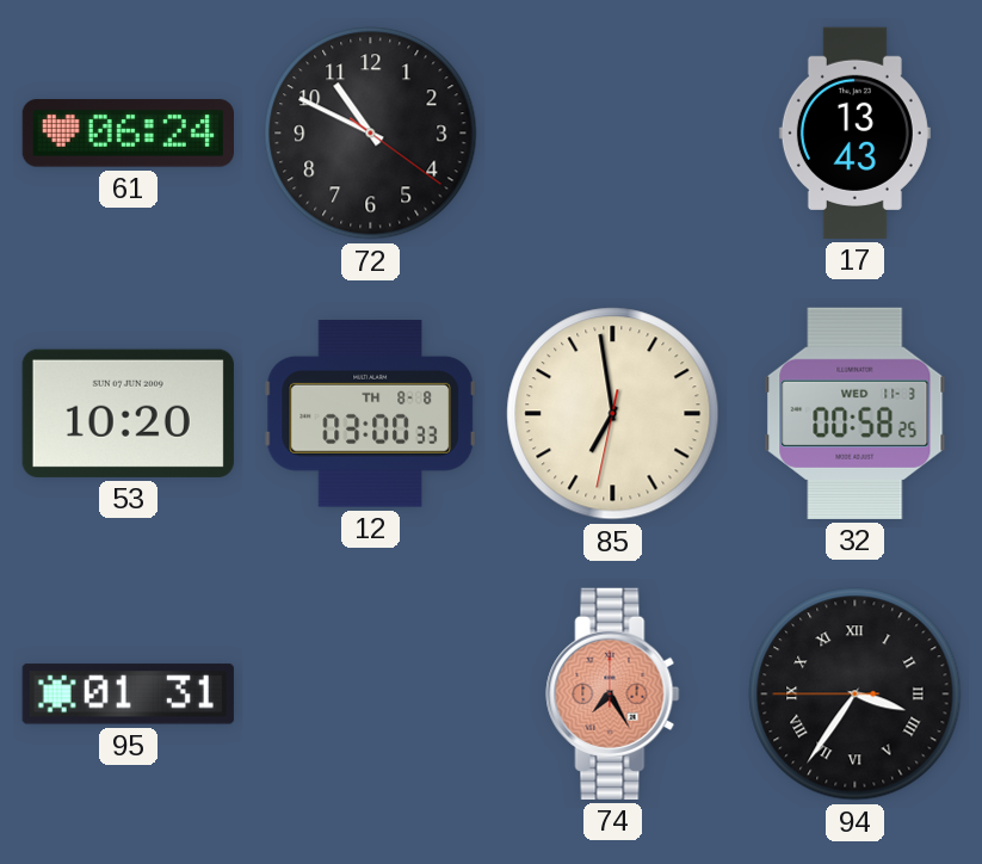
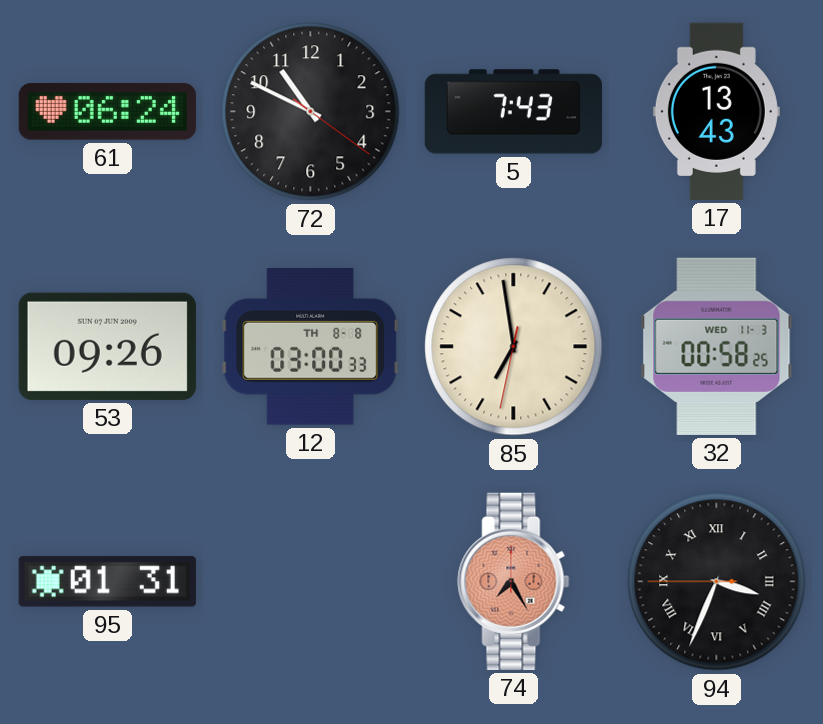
5: none -> 7:43 (513, 112)
53: 10:20 -> 09:26 (107, 346)
94: 3:35 -> 3:33 (717, 582)
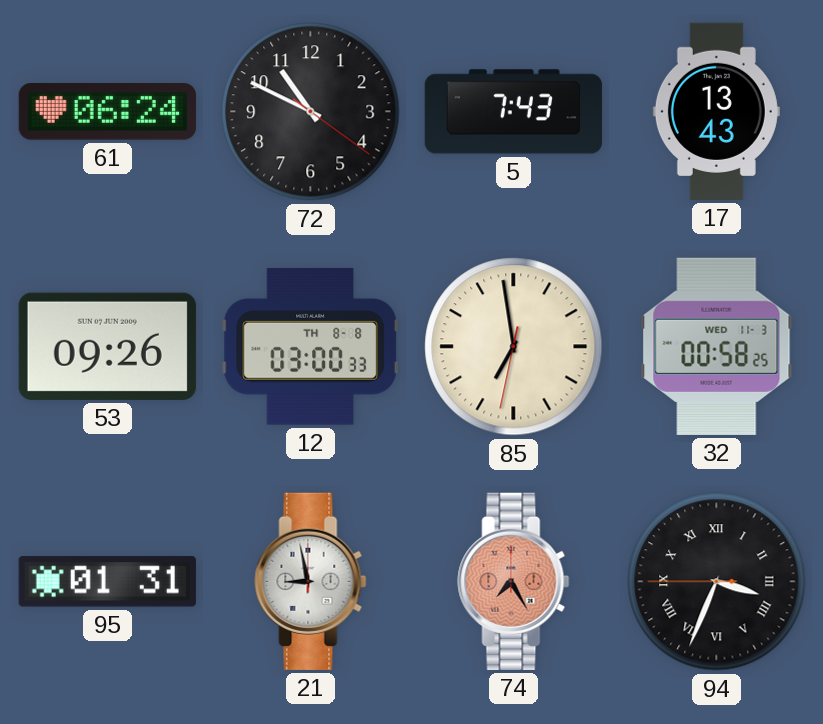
21: none -> 8:58 (311, 581)
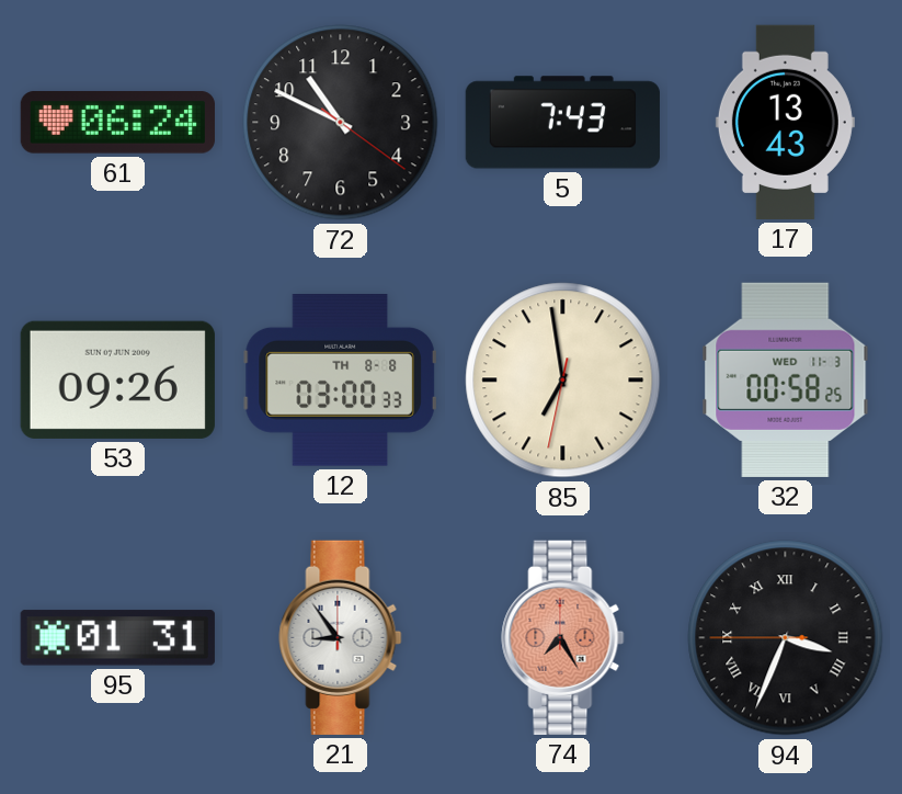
21: 8:58 -> 8:54 (341, 637)
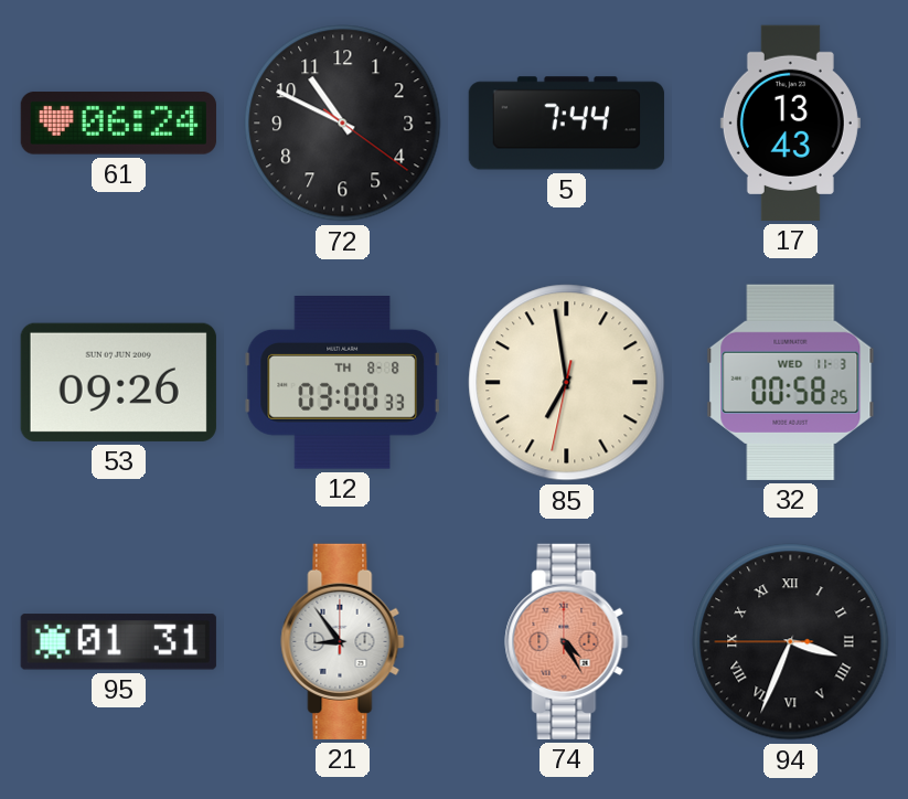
5: 7:43 -> 7:44 (566, 124)
74: 7:25 -> 4:25 (567, 641)
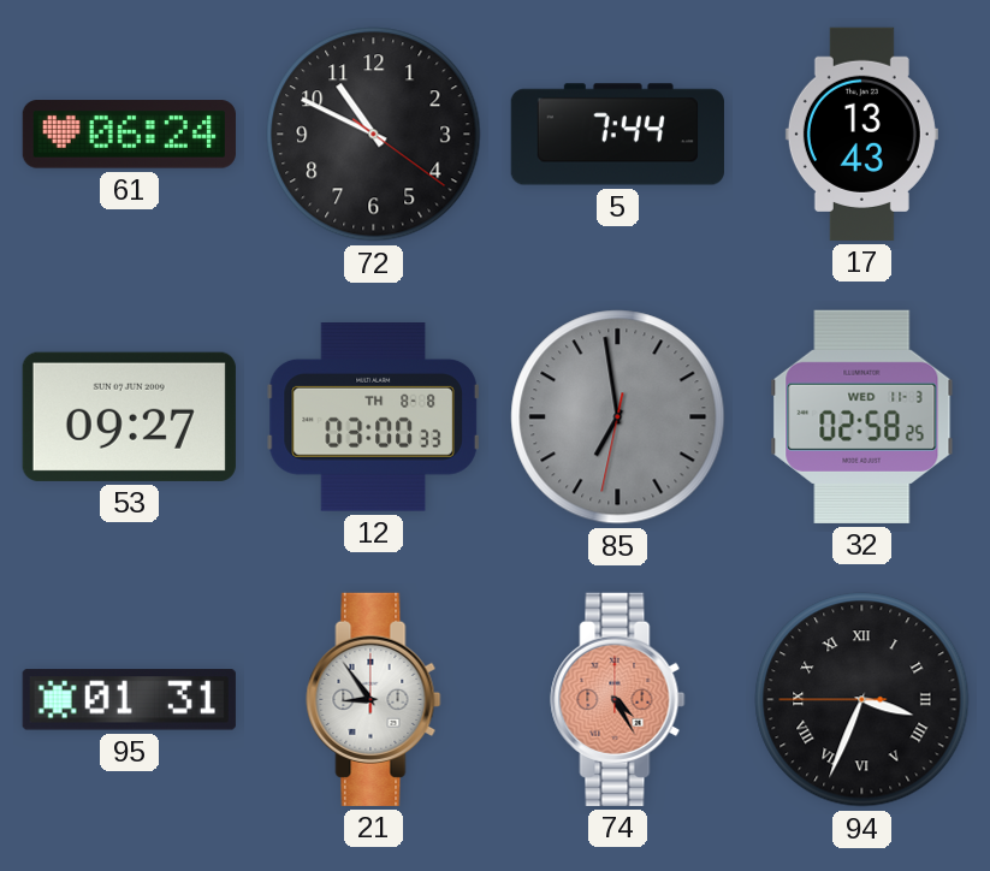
53: 09:26 -> 09:27 (129, 416)
85 dial: cream -> grey (618, 417)
32: 00:58 -> 02:58 (862, 416)
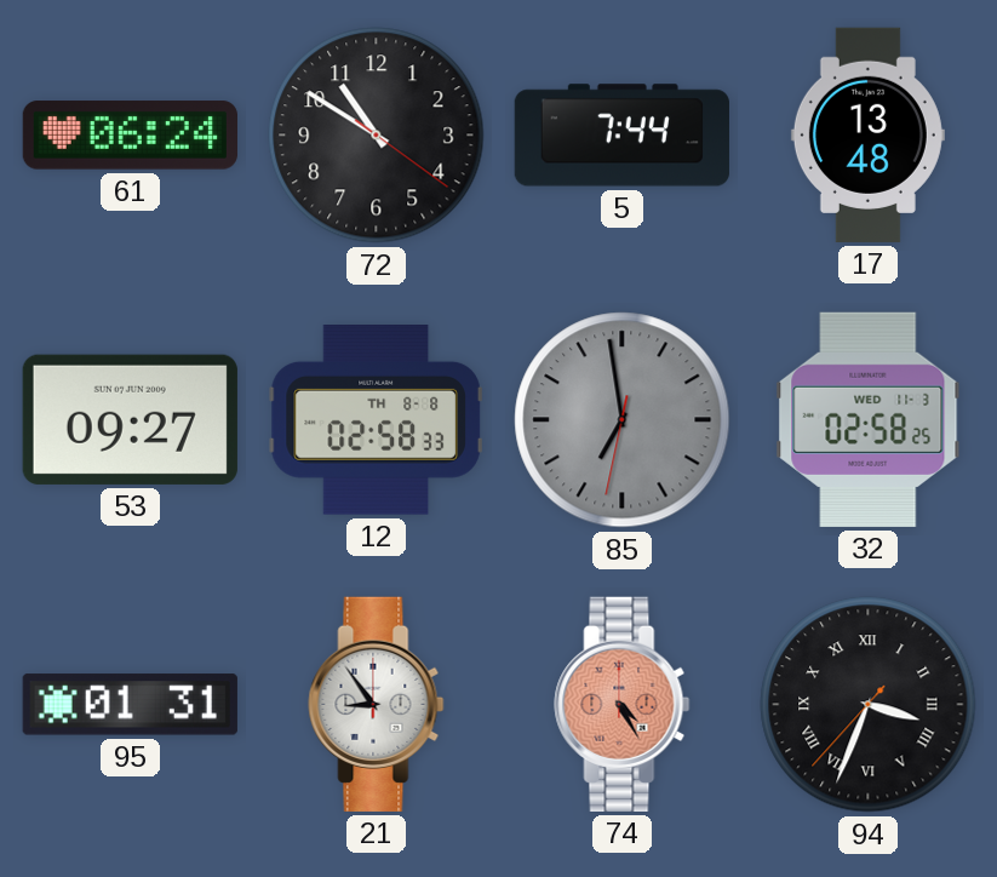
72: 10:49 -> 10:50 (377, 136)
17: 13:43 -> 13:48 (867, 134)
12: 03:00 -> 02:58 (376, 420)
94: 3:33:45 -> 3:33:37 (869, 705)
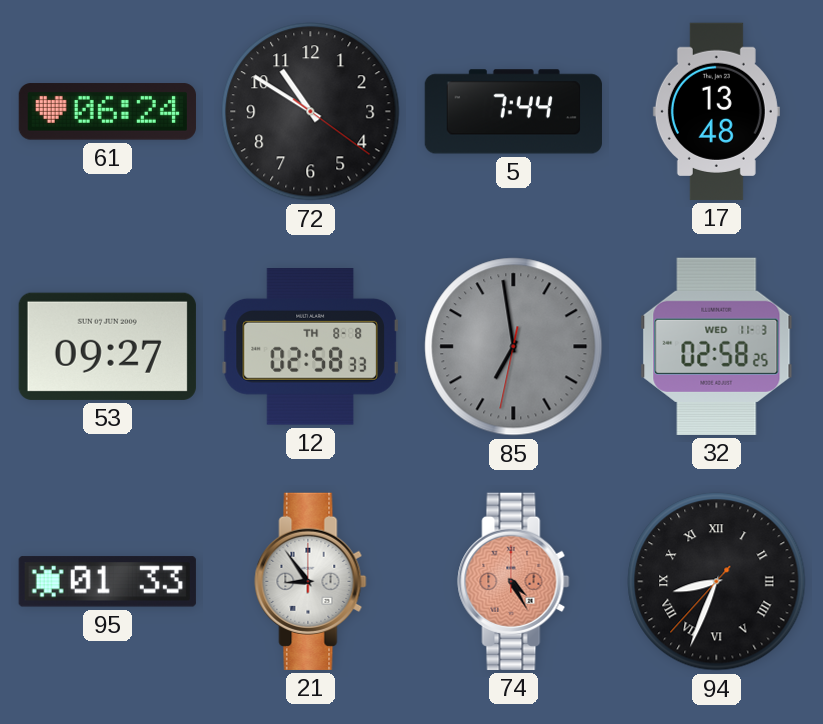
95: 01:31 -> 01:33 (107, 582)
94: 3:33 -> 8:33 (717, 582)
